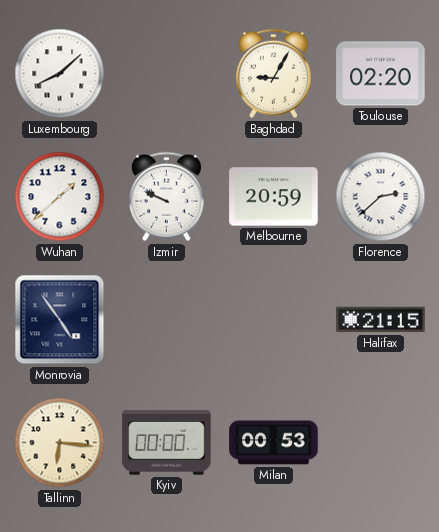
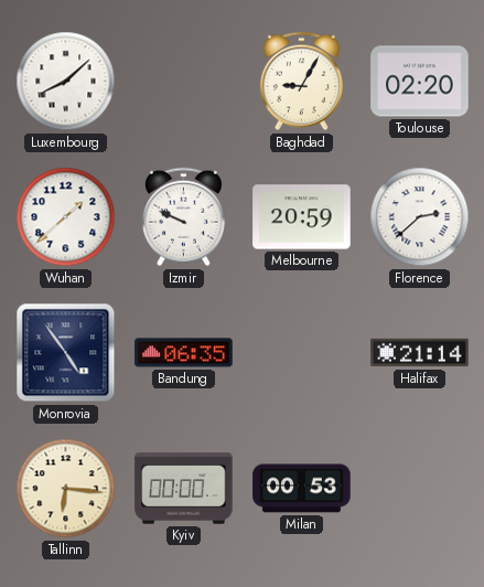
Bandung: none -> 06:35 (184, 353)
Halifax: 21:15 -> 21:14 (420, 353)
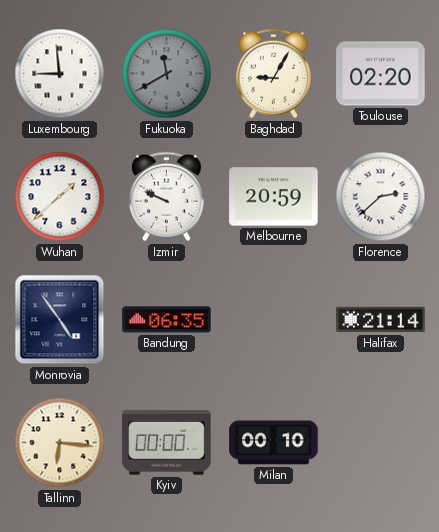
Luxembourg: 8:08 -> 8:59 (60, 74)
Fukuoka: none -> 11:40 (167, 74)
Milan: 00:53 -> 00:10 (274, 443)
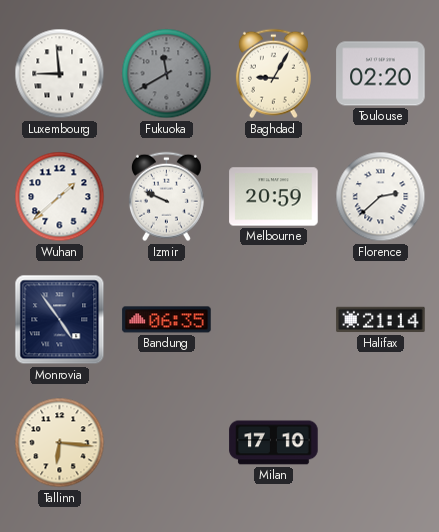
Kyiv: 00:00 -> none (167, 443)
Milan: 00:10 -> 17:10 (274, 443)
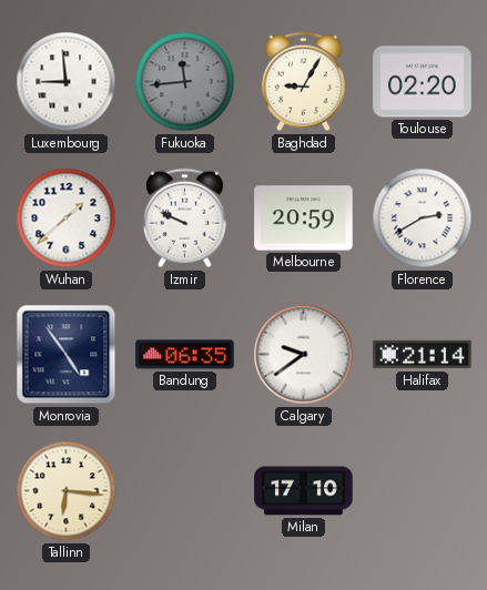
Fukuoka: 11:40 -> 11:44 (185, 82)
Florence: 2:38 -> 2:40 (423, 218)
Calgary: none -> 9:39 (304, 355)
